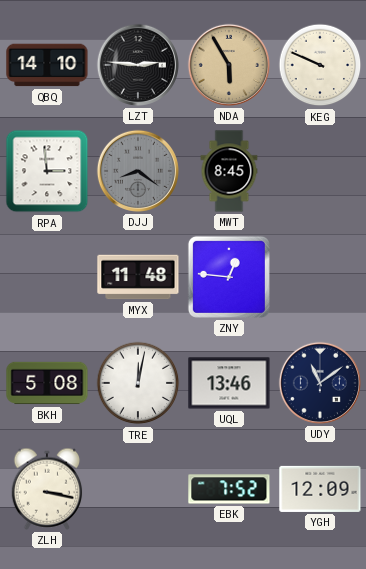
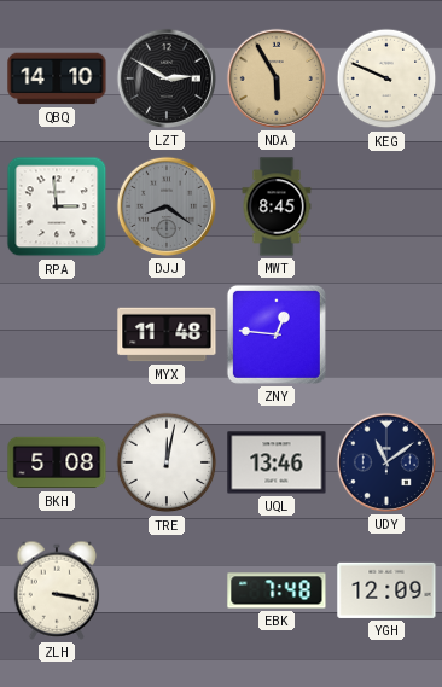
LZT: 2:46 -> 2:50 (167, 78)
EBK: 7:52 -> 7:48 (277, 590)
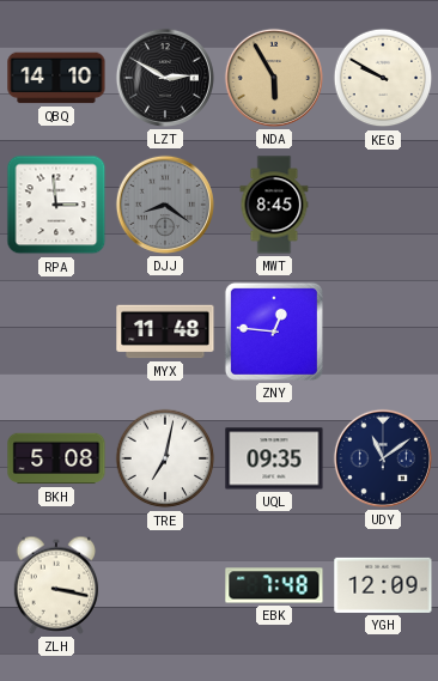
KEG: 9:49 -> 9:50 (383, 78)
TRE: 12:02 -> 7:02 (165, 458)
UQL: 13:46 -> 09:35 (274, 458)
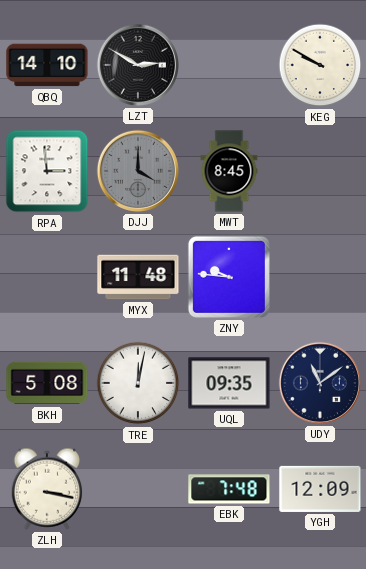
NDA: 5:55 -> none (274, 78)
DJJ: 8:21 -> 4:00 (138, 171)
ZNY: 12:46 -> 9:46 (229, 277)
TRE: 7:02 -> 12:02 (138, 383)
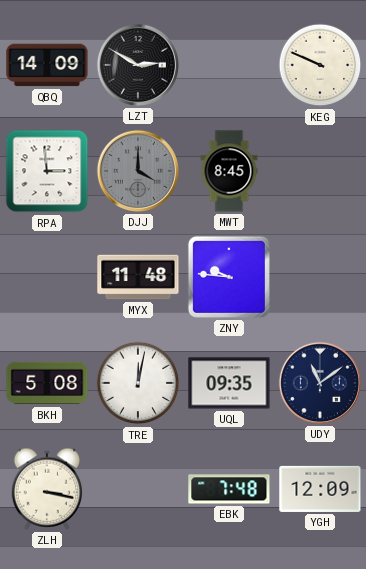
QBQ: 14:10 -> 14:09 (47, 65)
KEG: 9:50 -> 9:49 (320, 65)
